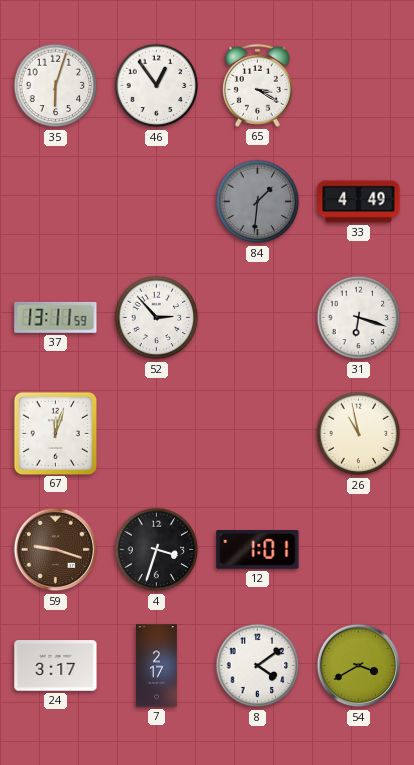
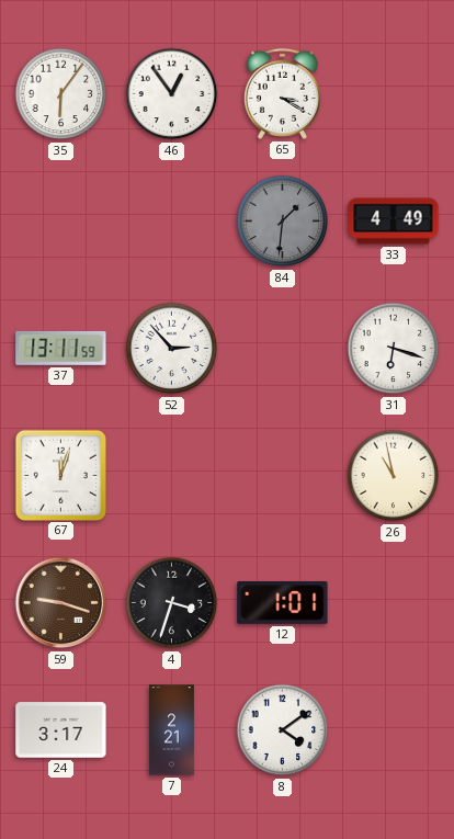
35: 6:03 -> 6:06 (61, 94)
7: 2:17 -> 2:21 (171, 730)
54: 3:40 -> none (359, 666)
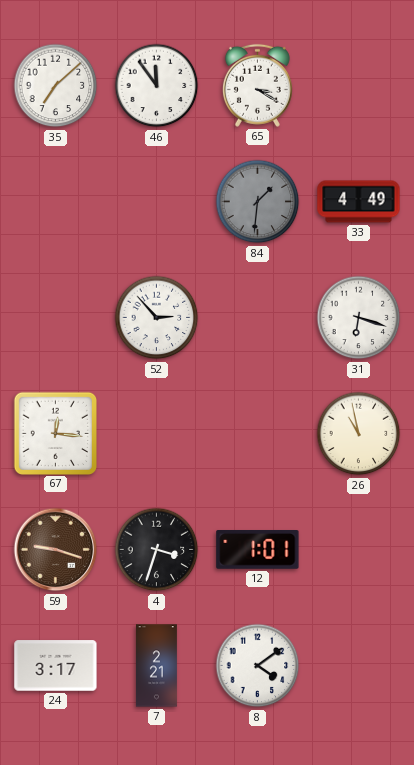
35: 6:06 -> 7:08 (56, 86)
46: 12:54 -> 11:54 (157, 86)
37: 13:11 -> none (61, 348)
67: 12:03 -> 12:16 (55, 433)
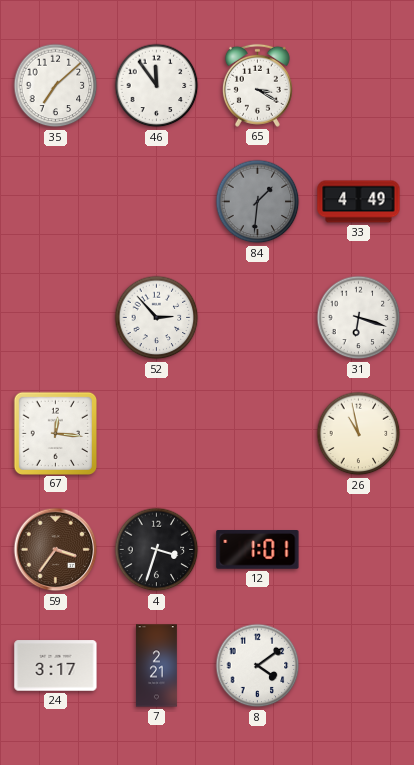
59: 9:18 -> 3:36 (56, 550)
